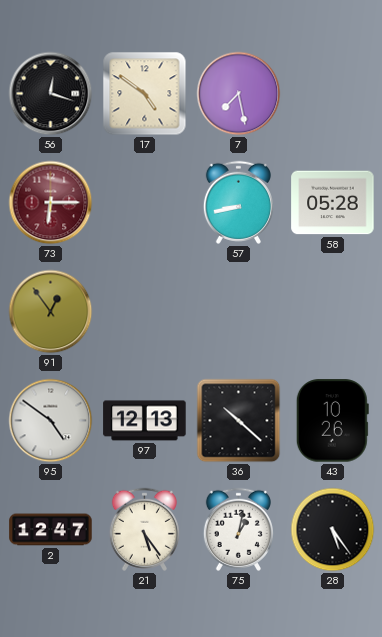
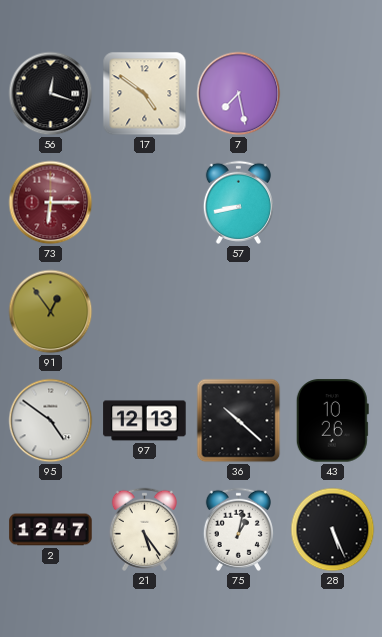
58: 05:28 -> none (333, 203)
28: 5:24 -> 5:26 (333, 530)
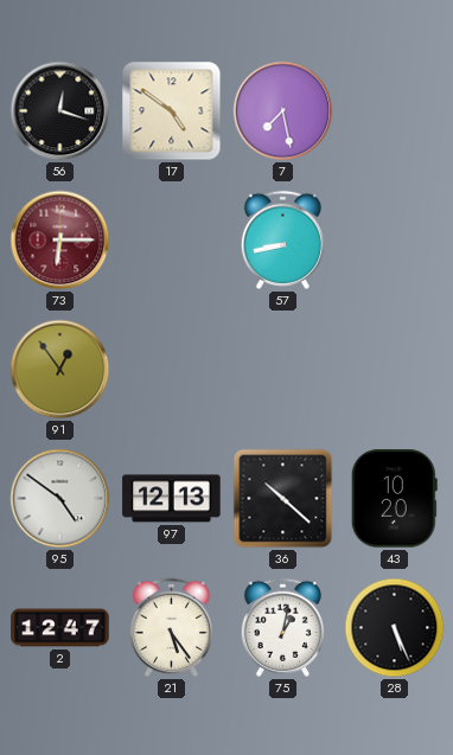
43: 10:26 -> 10:20 (394, 499)
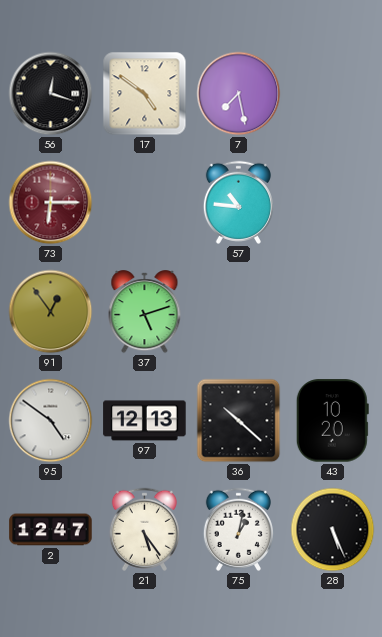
57: 8:43 -> 10:46 (238, 202)
37: none -> 5:12 (145, 312)
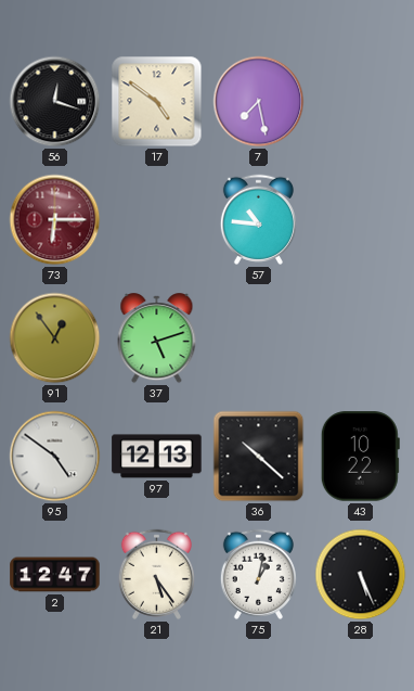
43: 10:20 -> 10:22 (360, 457)
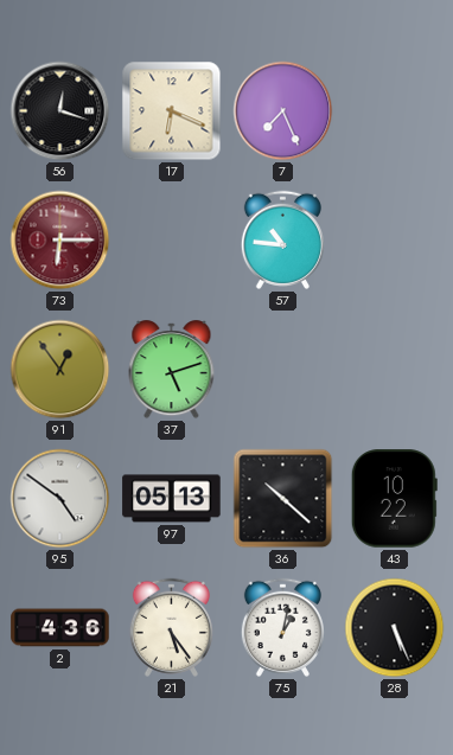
17: 4:51 -> 6:19 (172, 111)
7: 7:28 -> 7:26 (283, 111)
97: 12:13 -> 05:13 (172, 499)
2: 12:47 -> 4:36 (60, 628)
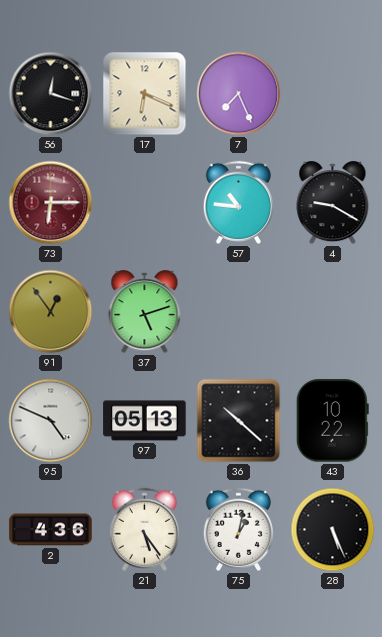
4: none -> 9:20 (333, 203)
95: 4:51 -> 4:49 (51, 421)
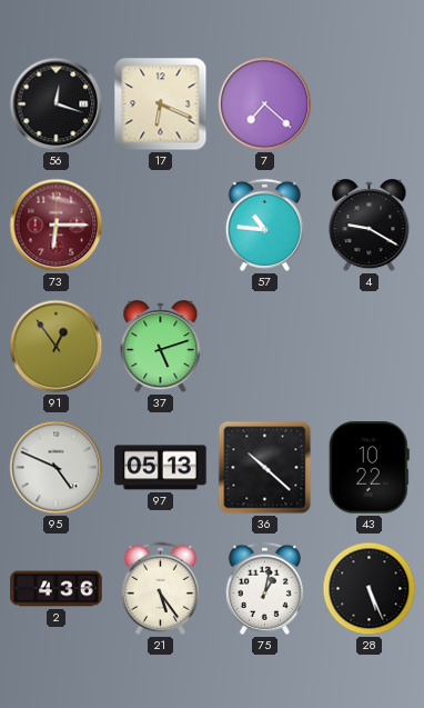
7: 7:26 -> 7:22 (265, 104)
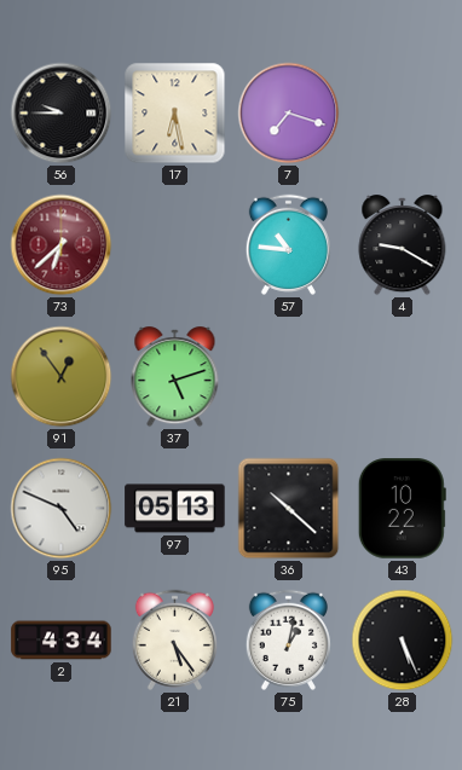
56: 12:18 -> 9:45 (62, 114)
17: 6:19 -> 6:28 (175, 114)
7: 7:22 -> 7:18 (289, 114)
73: 6:15 -> 6:38 (62, 245)
2: 4:36 -> 4:34 (62, 641)
